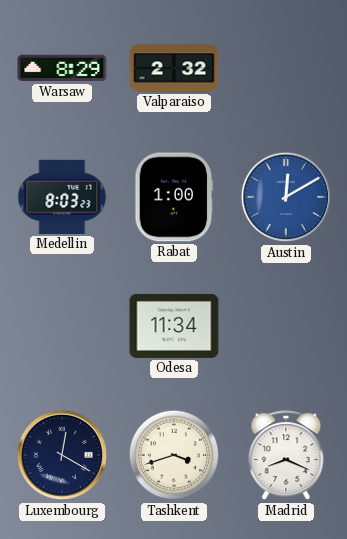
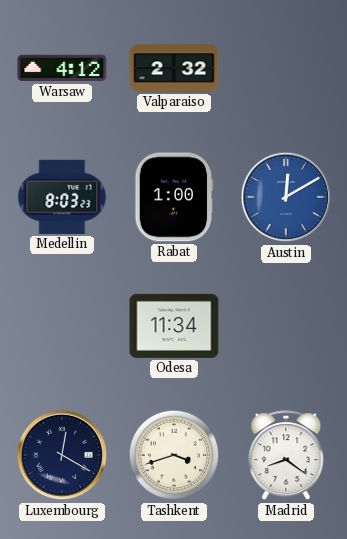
Warsaw: 8:29 -> 4:12 (62, 68)
Madrid: 8:19 -> 8:21 (286, 456)
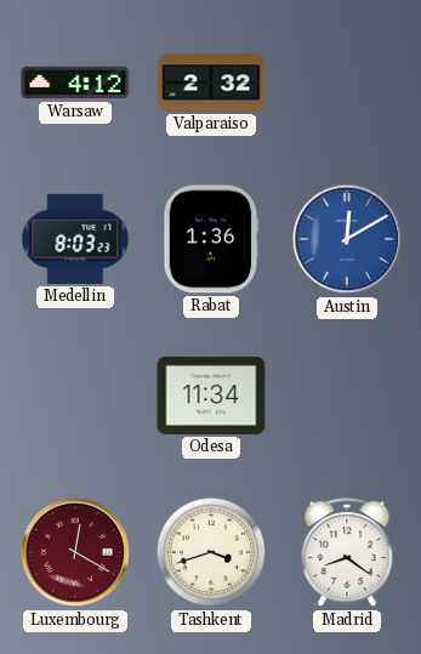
Rabat: 1:00 -> 1:36 (211, 239)
Luxembourg dial: navy -> burgundy (75, 552)
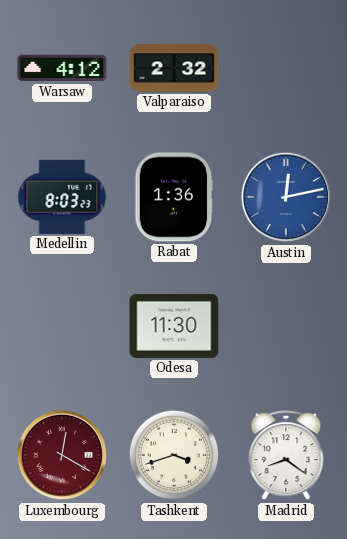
Austin: 12:10 -> 12:13 (286, 197)
Odesa: 11:34 -> 11:30 (174, 326)
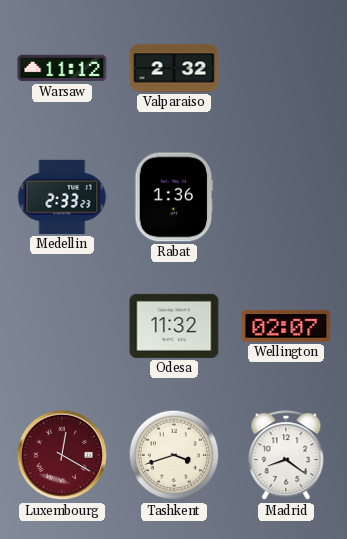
Warsaw: 4:12 -> 11:12 (62, 68)
Medellin: 8:03 -> 2:33 (62, 197)
Austin: 12:13 -> none (286, 197)
Odesa: 11:30 -> 11:32 (174, 326)
Wellington: none -> 02:07 (286, 326)
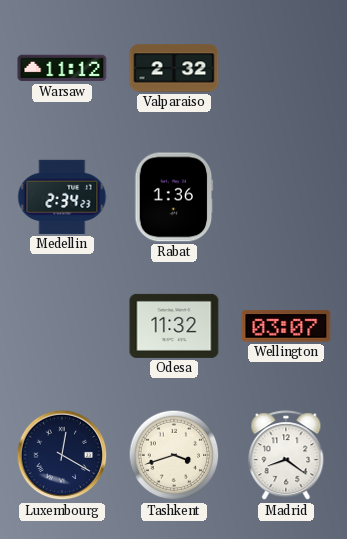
Medellin: 2:33 -> 2:34 (62, 197)
Wellington: 02:07 -> 03:07 (286, 326)
Luxembourg dial: burgundy -> navy (62, 455)
